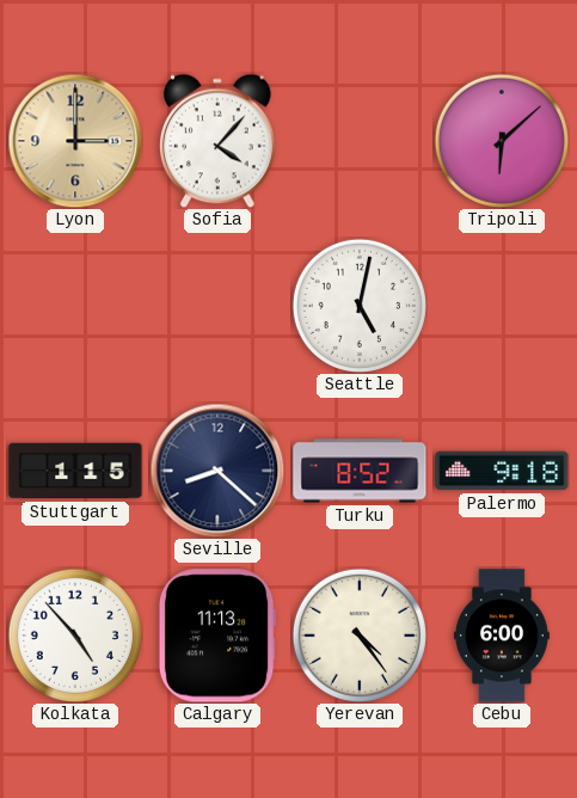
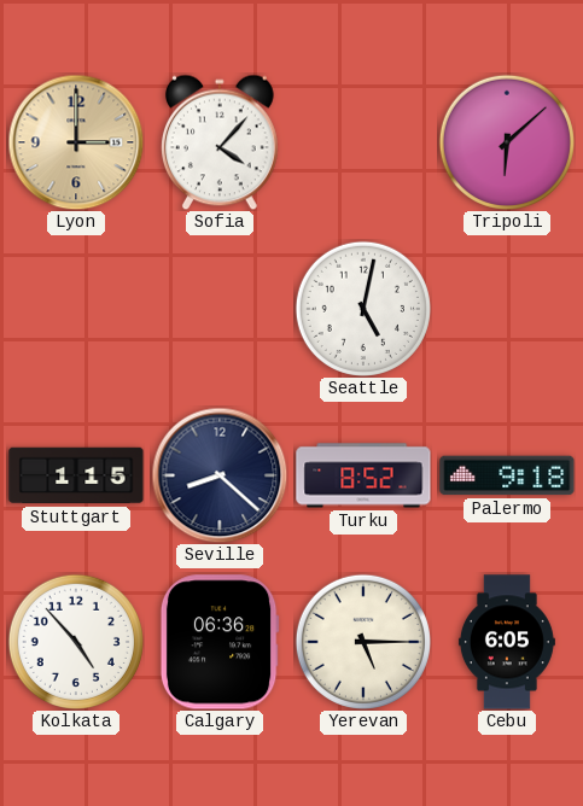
Calgary: 11:13 -> 06:36 (220, 642)
Yerevan: 4:24 -> 5:15 (363, 642)
Cebu: 6:00 -> 6:05 (507, 642)
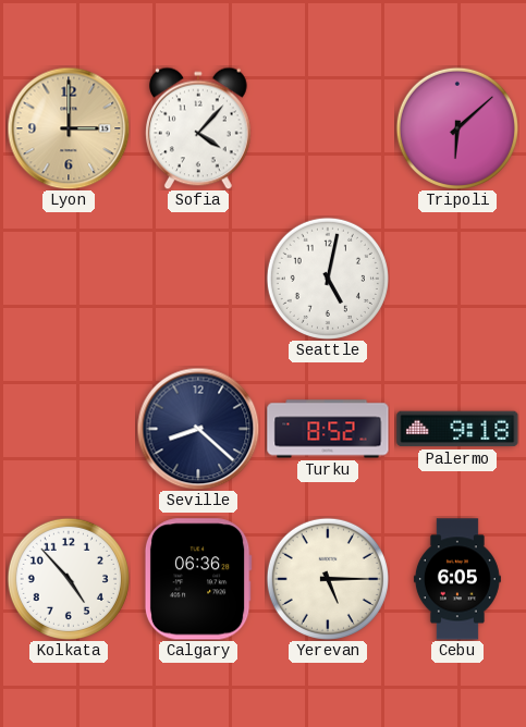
Stuttgart: 1:15 -> none (76, 475)
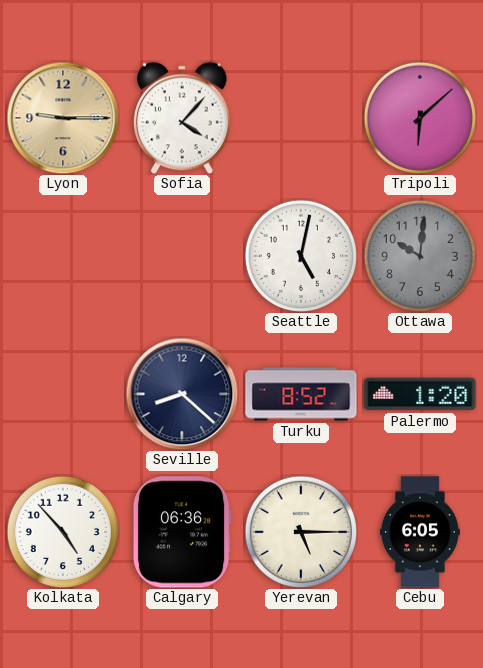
Lyon: 3:00 -> 9:15 (63, 118)
Ottawa: none -> 10:01 (420, 256)
Palermo: 9:18 -> 1:20 (420, 394)
